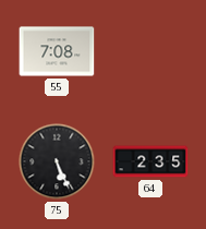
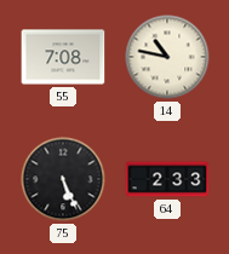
14: none -> 10:47 (167, 57)
64: 2:35 -> 2:33 (167, 179)
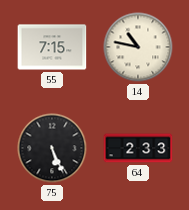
55: 7:08 -> 7:15 (52, 47)
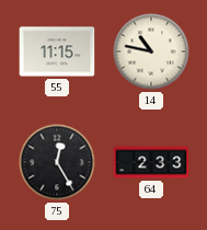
55: 7:15 -> 11:15 (57, 51)
75: 5:26 -> 12:25 (57, 162)
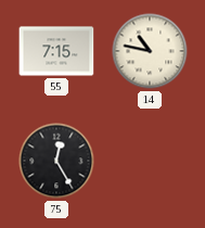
55: 11:15 -> 7:15 (56, 51)
64: 2:33 -> none (151, 162)
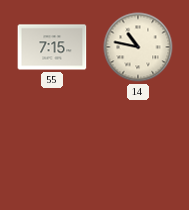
75: 12:25 -> none (56, 161)
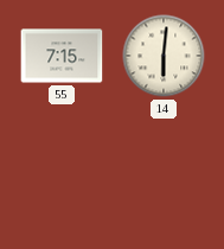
14: 10:47 -> 6:01 (164, 56)
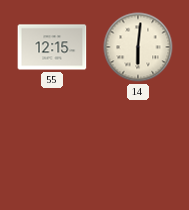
55: 7:15 -> 12:15 (52, 47)
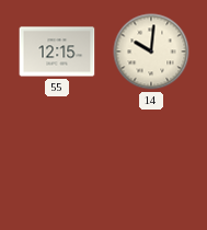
14: 6:01 -> 10:01 (151, 51)
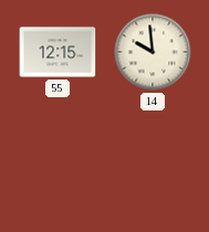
14: 10:01 -> 9:59 (153, 52)
